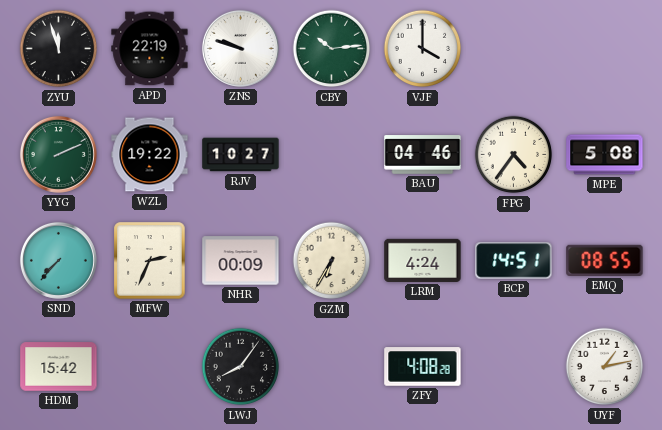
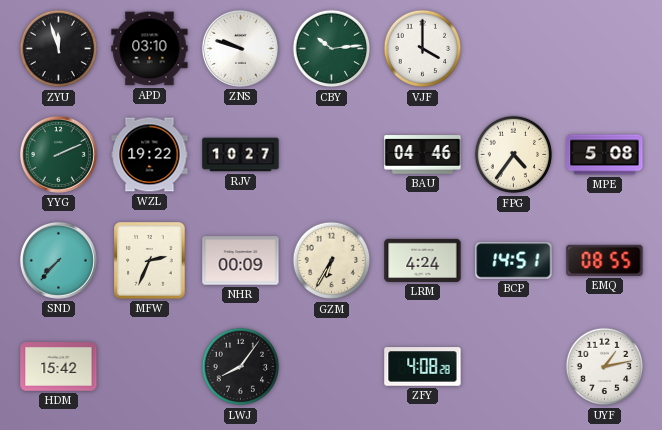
APD: 22:19 -> 03:10 (150, 49)
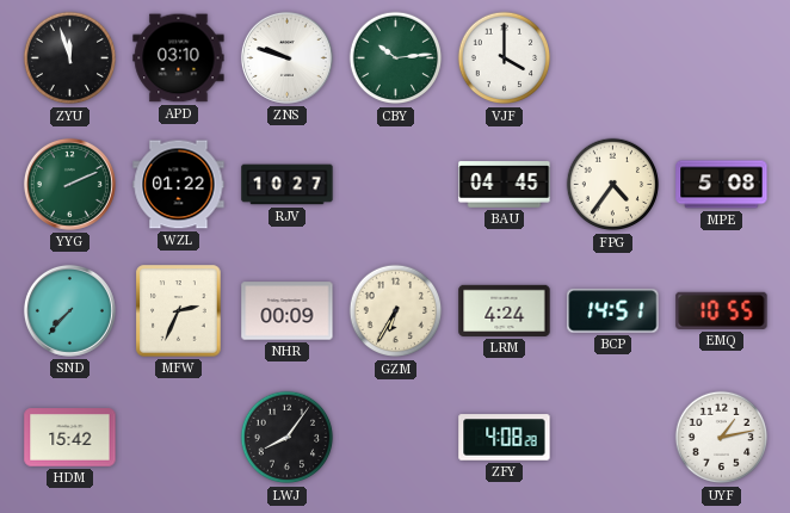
WZL: 19:22 -> 01:22 (179, 185)
BAU: 04:46 -> 04:45 (505, 185)
EMQ: 08:55 -> 10:55 (722, 310)
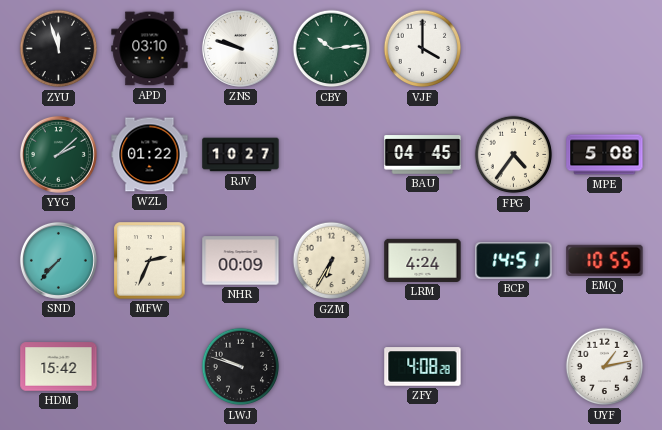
YYG: 2:11 -> 2:08 (58, 154)
LWJ: 8:06 -> 9:48 (241, 367)
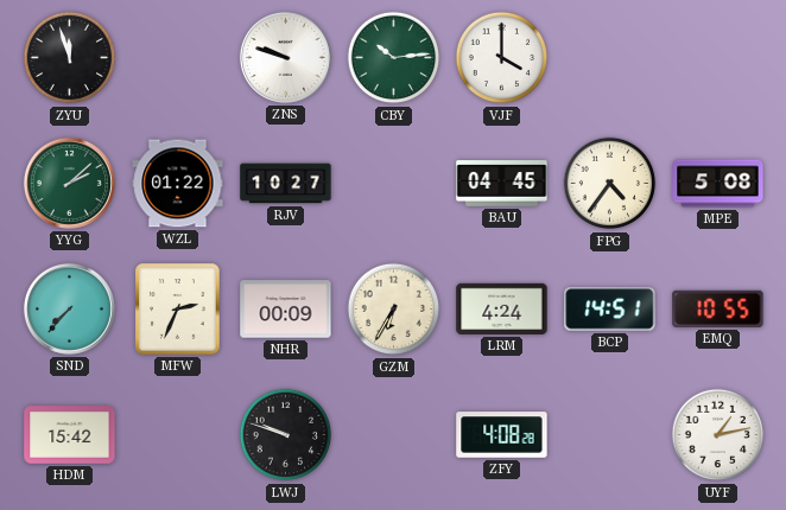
APD: 03:10 -> none (150, 49)
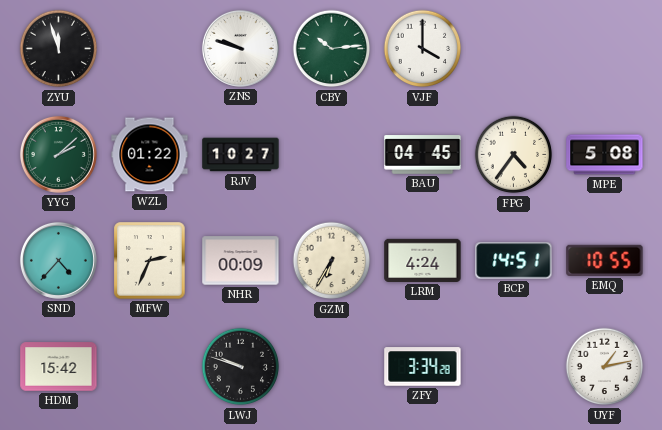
SND: 7:37 -> 4:37 (58, 260)
ZFY: 4:08 -> 3:34 (423, 367)
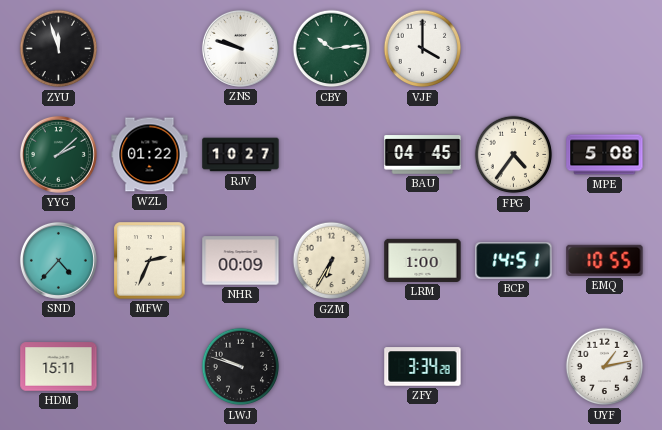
LRM: 4:24 -> 1:00 (423, 260)
HDM: 15:42 -> 15:11 (59, 367)
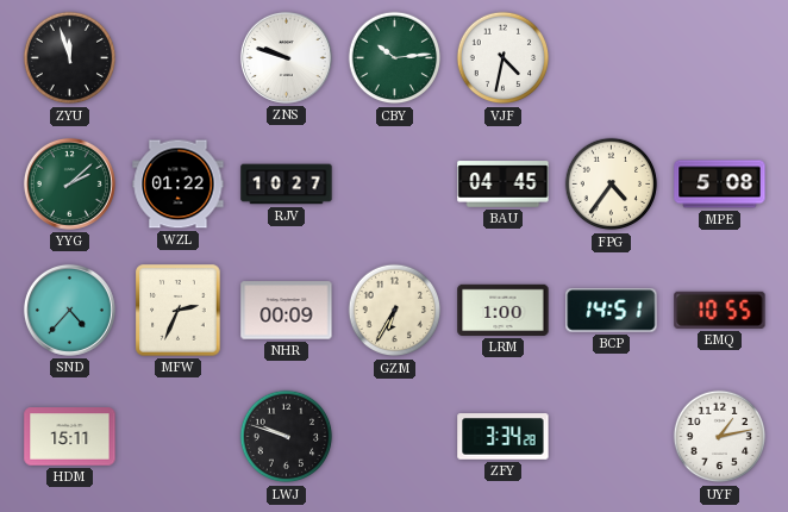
VJF: 4:00 -> 4:32 (504, 58)
